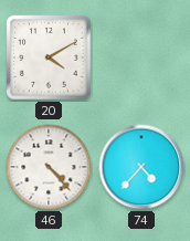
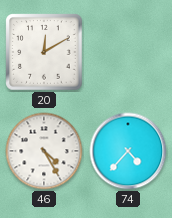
20: 4:10 -> 12:10 (44, 52)
46: 4:23 -> 4:25 (44, 151)
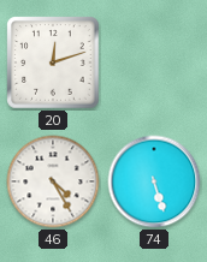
20: 12:10 -> 12:12 (53, 62)
74: 4:37 -> 5:27 (154, 181)
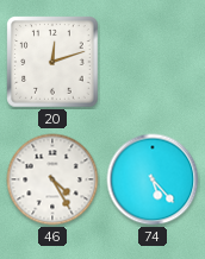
74: 5:27 -> 5:23 (153, 179)
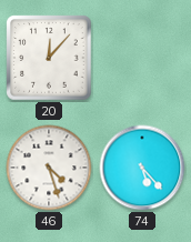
20: 12:12 -> 12:07 (49, 58)
46: 4:25 -> 4:27 (49, 168)
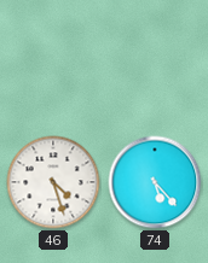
20: 12:07 -> none (49, 58)
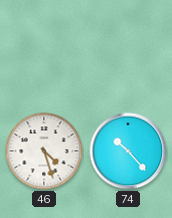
74: 5:23 -> 10:23 (128, 151)
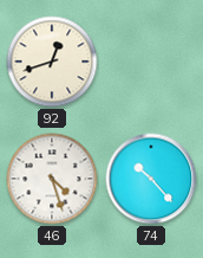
92: none -> 12:42 (52, 62)
